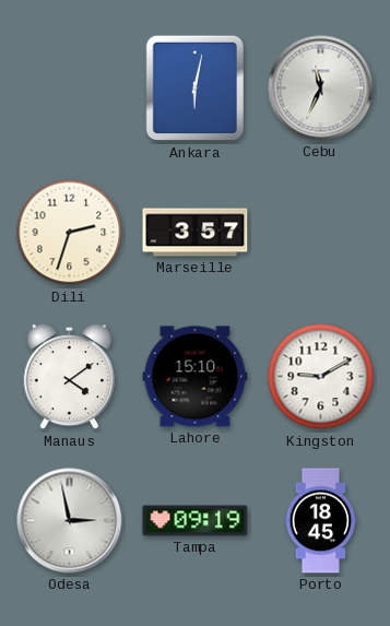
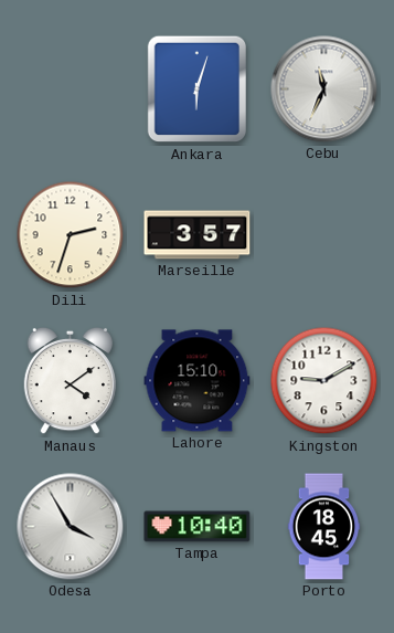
Ankara: 6:02 -> 6:03 (196, 89)
Odesa: 2:58 -> 3:55 (71, 527)
Tampa: 09:19 -> 10:40 (198, 527)
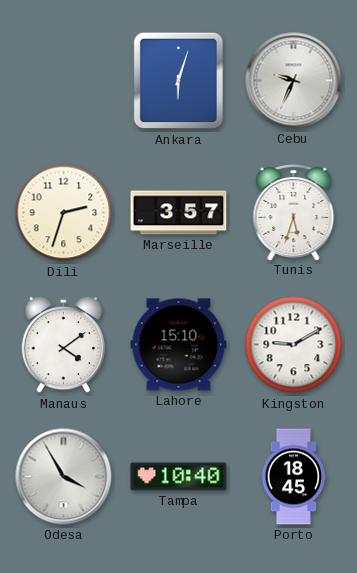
Cebu: 11:34 -> 9:34 (294, 81)
Tunis: none -> 5:33 (294, 213)
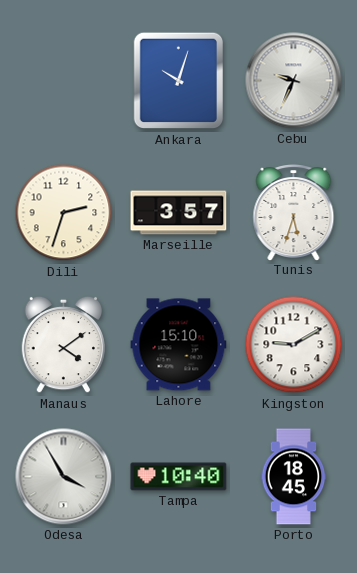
Ankara: 6:03 -> 10:03 (178, 81)
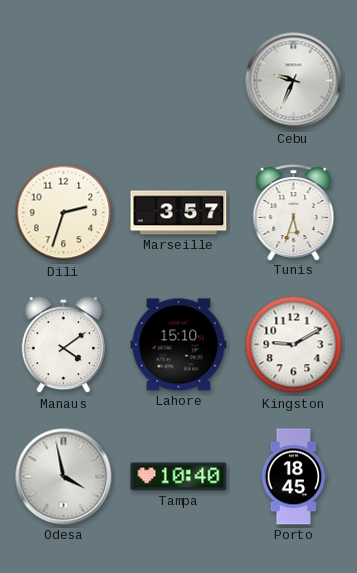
Ankara: 10:03 -> none (178, 81)
Odesa: 3:55 -> 3:58 (64, 477)
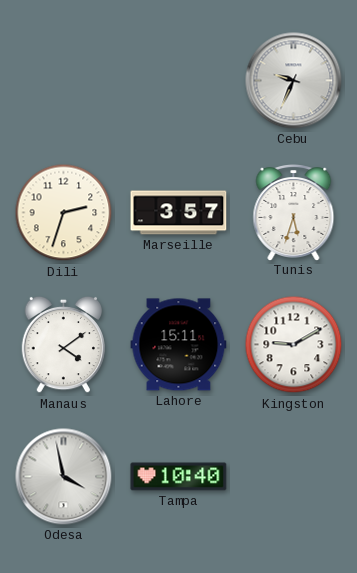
Lahore: 15:10 -> 15:11 (179, 345)
Porto: 18:45 -> none (294, 477)
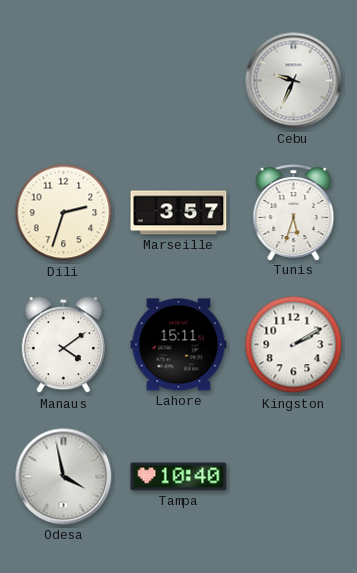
Kingston: 9:10 -> 2:10 (294, 345)
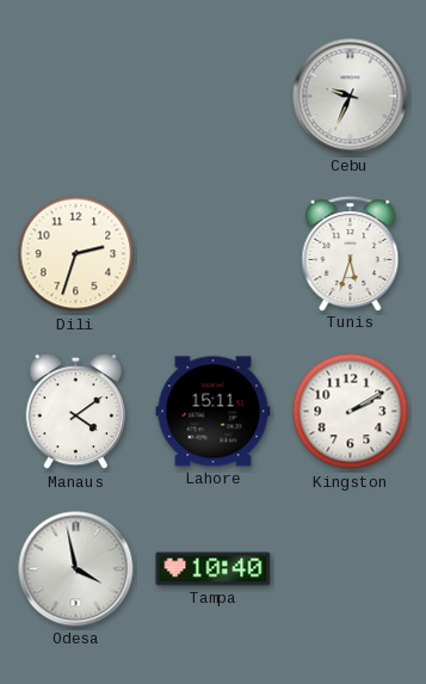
Marseille: 3:57 -> none (179, 213)
